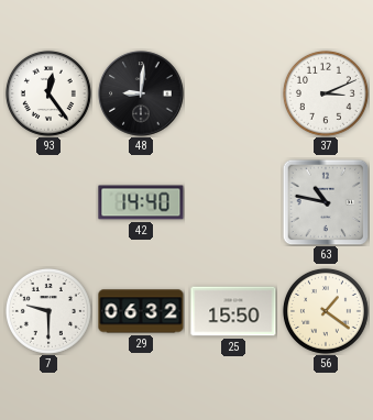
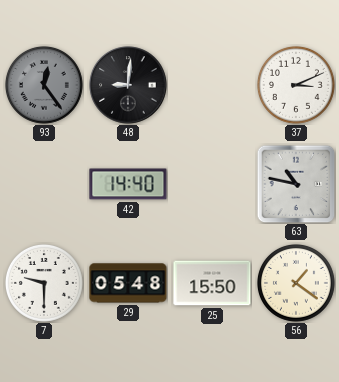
93 dial: white -> grey (44, 85)
29: 06:32 -> 05:48 (128, 283)
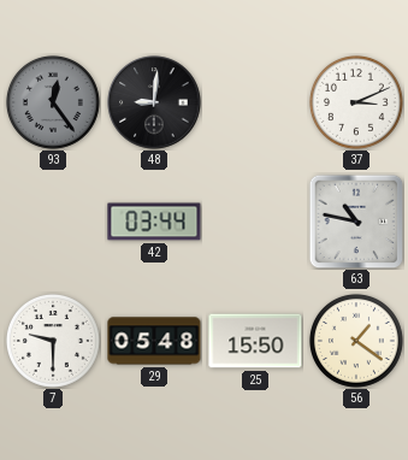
42: 14:40 -> 03:44 (154, 222)
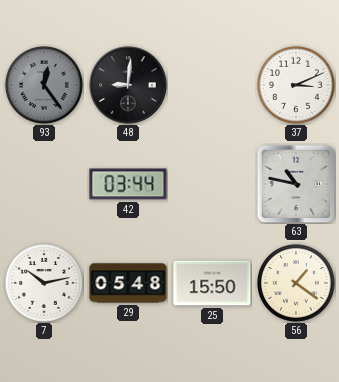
7: 9:30 -> 10:13 (44, 283)
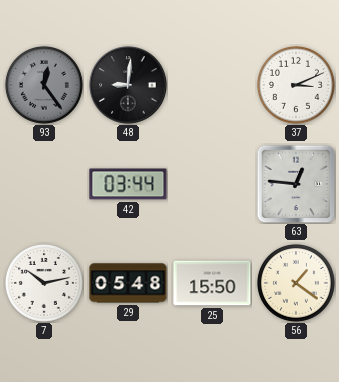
63: 10:47 -> 12:46 (296, 184)
